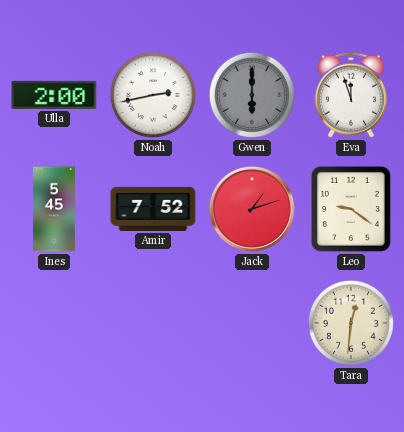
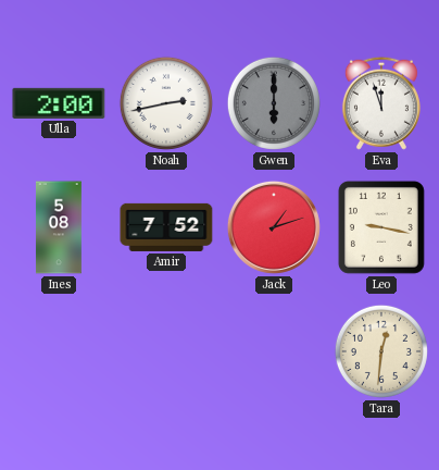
Ines: 5:45 -> 5:08 (59, 227)
Leo: 9:21 -> 9:17 (381, 227)
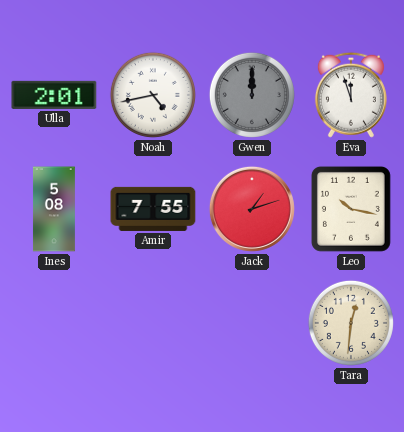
Ulla: 2:00 -> 2:01 (54, 95)
Noah: 2:43 -> 4:43 (153, 95)
Gwen: 6:00 -> 12:00 (252, 95)
Amir: 7:52 -> 7:55 (153, 209)
Leo: 9:17 -> 10:17 (351, 209)
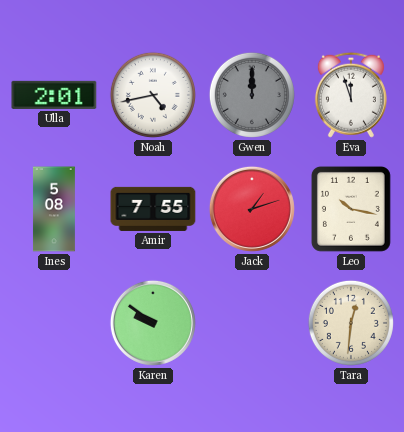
Karen: none -> 9:51 (153, 323)
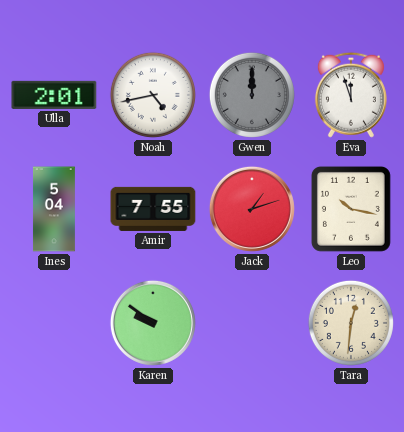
Ines: 5:08 -> 5:04 (54, 209)
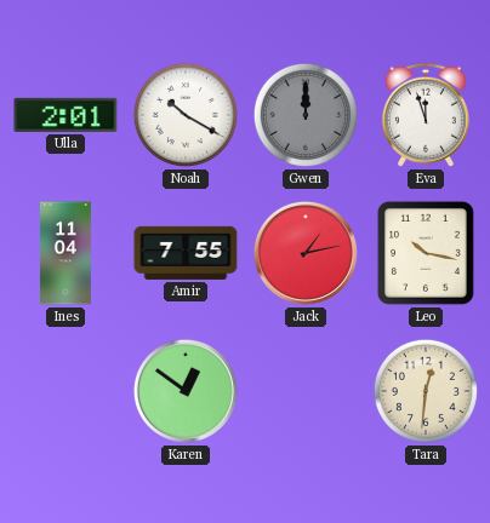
Noah: 4:43 -> 10:20 (186, 115)
Ines: 5:04 -> 11:04 (65, 253)
Jack: 1:12 -> 1:13 (306, 253)
Karen: 9:51 -> 12:51 (186, 391)
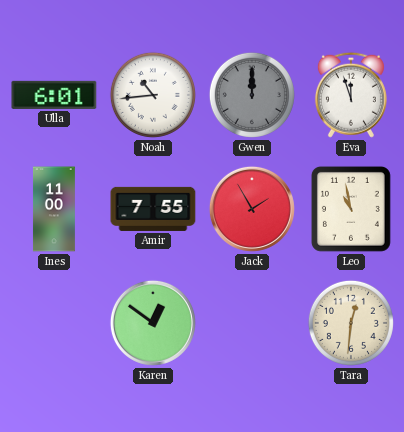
Ulla: 2:01 -> 6:01 (54, 95)
Noah: 10:20 -> 10:44 (153, 95)
Ines: 11:04 -> 11:00 (54, 209)
Jack: 1:13 -> 1:55 (252, 209)
Leo: 10:17 -> 10:58 (351, 209)
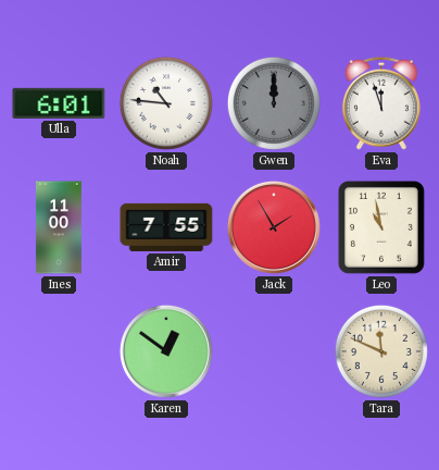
Noah: 10:44 -> 10:46 (166, 103)
Tara: 12:31 -> 11:49 (381, 351)
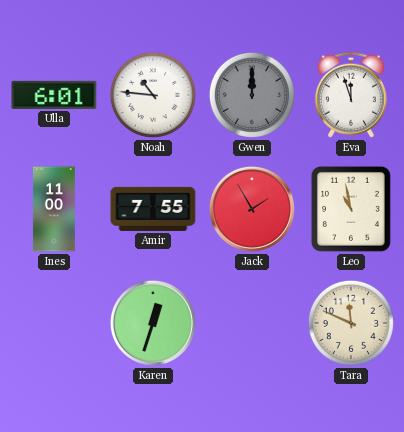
Karen: 12:51 -> 12:33 (153, 323)
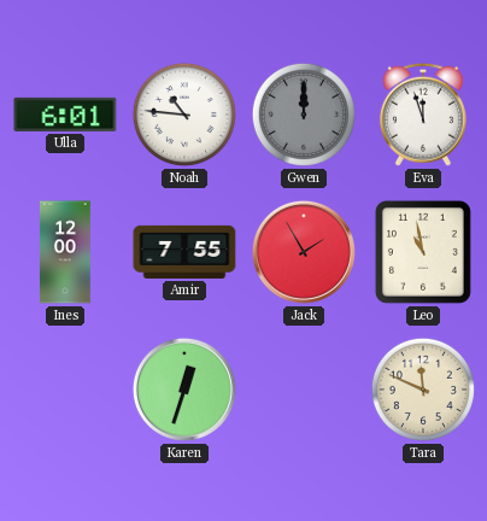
Ines: 11:00 -> 12:00 (65, 252)
